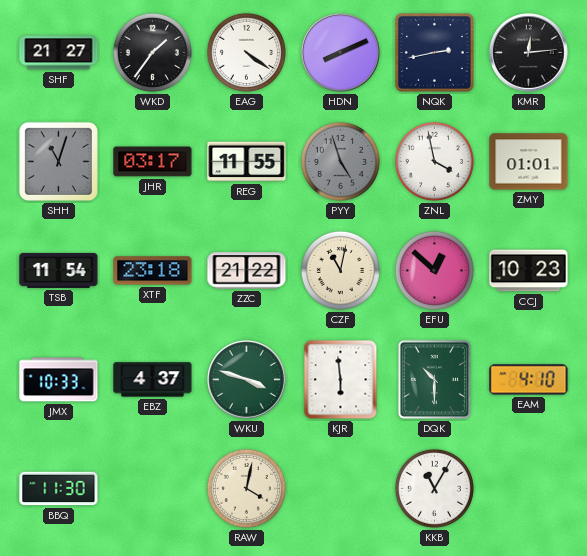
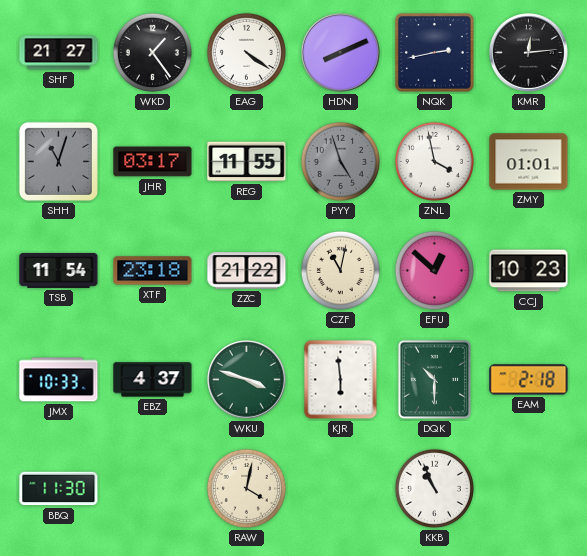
WKD: 1:36 -> 1:24 (152, 52)
EAM: 4:10 -> 2:18 (529, 380)
KKB: 11:05 -> 10:56 (434, 488)
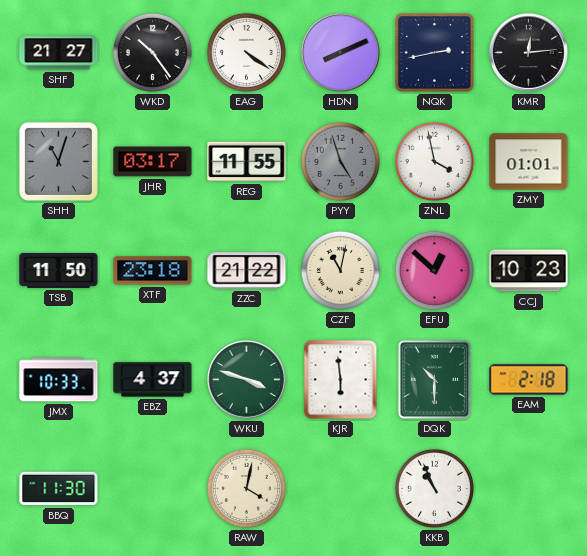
WKD: 1:24 -> 10:24 (152, 52)
TSB: 11:54 -> 11:50 (59, 270)
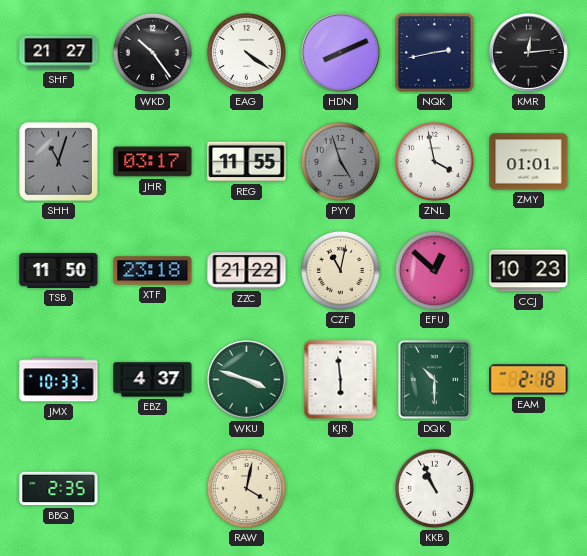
BBQ: 11:30 -> 2:35 (59, 489)
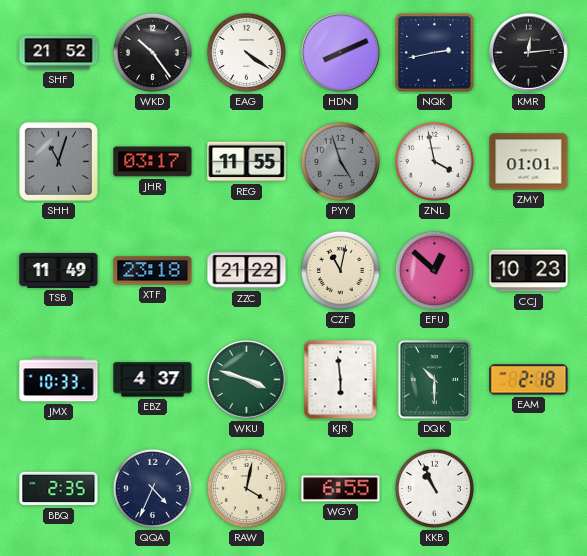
SHF: 21:27 -> 21:52 (59, 53)
TSB: 11:50 -> 11:49 (59, 270)
QQA: none -> 4:34 (152, 488)
WGY: none -> 6:55 (341, 489)
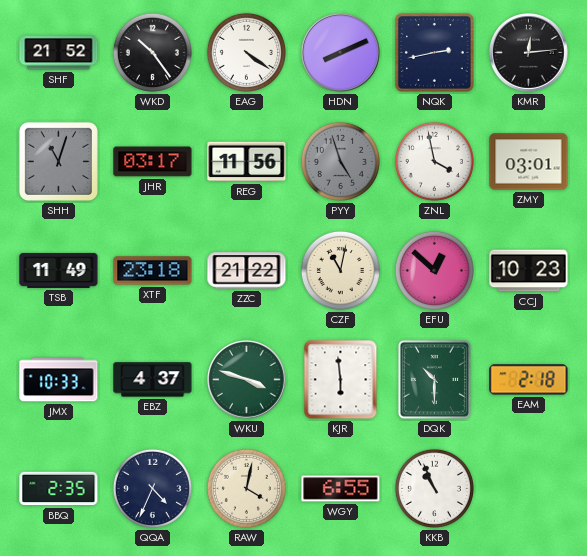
REG: 11:55 -> 11:56 (247, 162)
ZMY: 01:01 -> 03:01 (529, 162)
